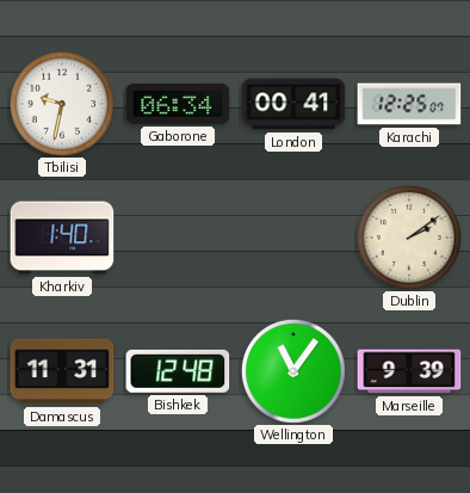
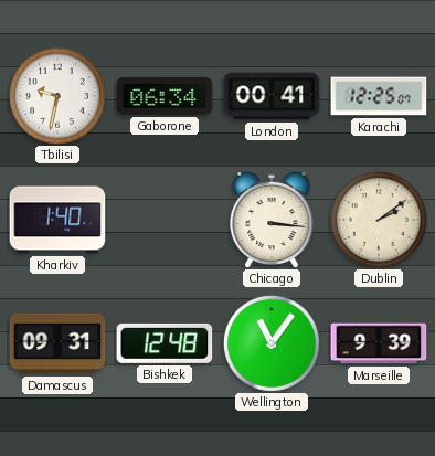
Chicago: none -> 3:16 (272, 220)
Damascus: 11:31 -> 09:31 (57, 343)
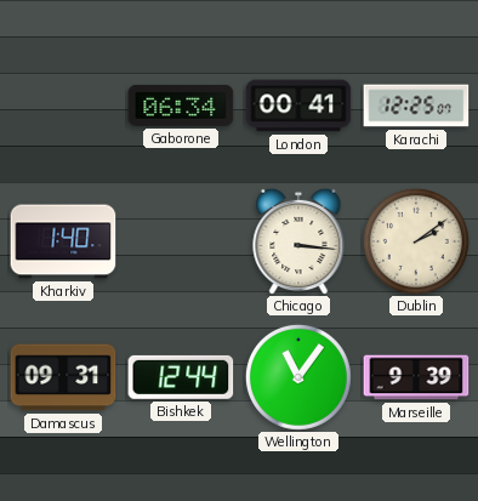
Tbilisi: 9:32 -> none (57, 96)
Bishkek: 12:48 -> 12:44 (181, 377)
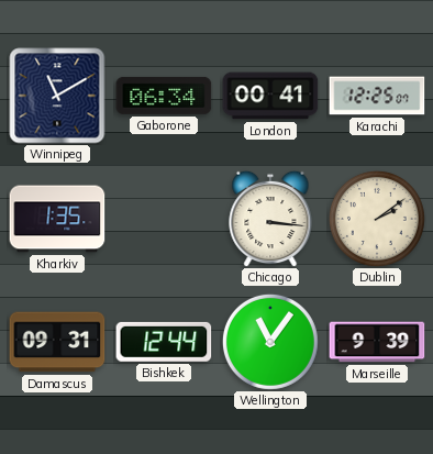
Winnipeg: none -> 11:10 (57, 96)
Kharkiv: 1:40 -> 1:35 (57, 219)
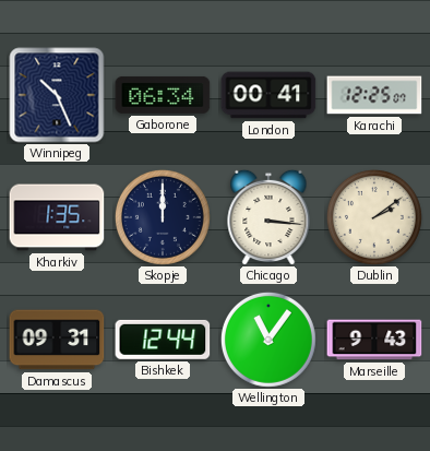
Winnipeg: 11:10 -> 10:26 (57, 95)
Skopje: none -> 12:00 (163, 217)
Marseille: 9:39 -> 9:43 (374, 340)
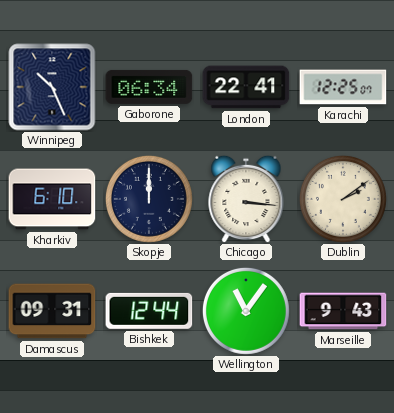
London: 00:41 -> 22:41 (246, 87)
Kharkiv: 1:35 -> 6:10 (52, 199)
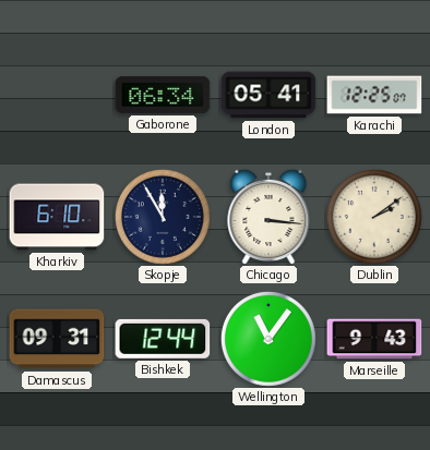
Winnipeg: 10:26 -> none (52, 87)
London: 22:41 -> 05:41 (268, 95)
Skopje: 12:00 -> 11:55 (163, 217)
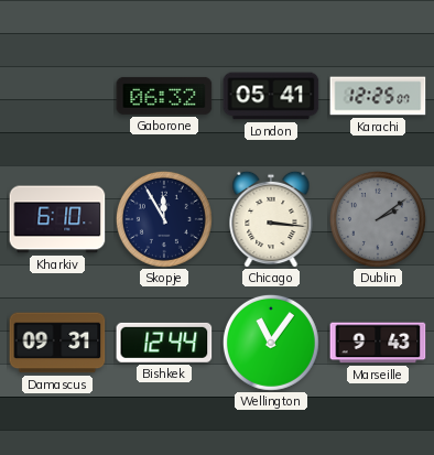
Gaborone: 06:34 -> 06:32 (164, 96)
Dublin dial: cream -> grey (378, 219)
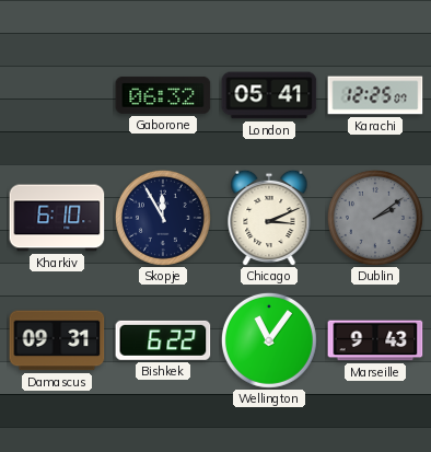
Chicago: 3:16 -> 3:11 (269, 218)
Bishkek: 12:44 -> 6:22 (163, 340)
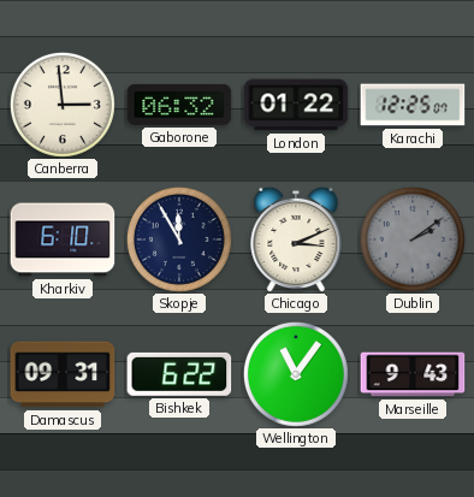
Canberra: none -> 2:59 (63, 105)
London: 05:41 -> 01:22 (296, 105)
